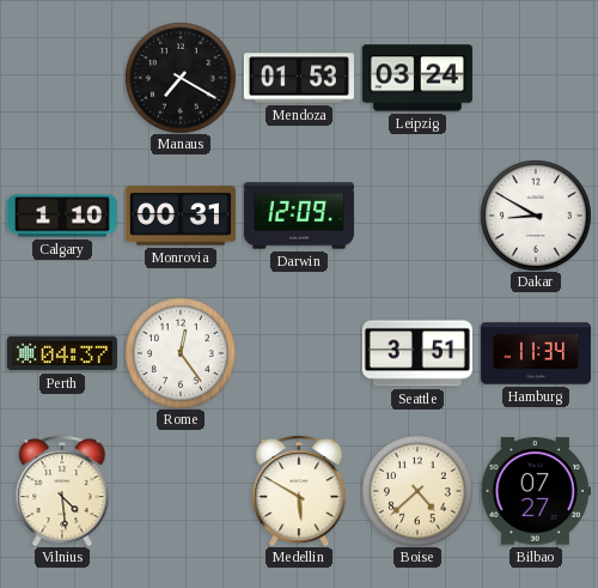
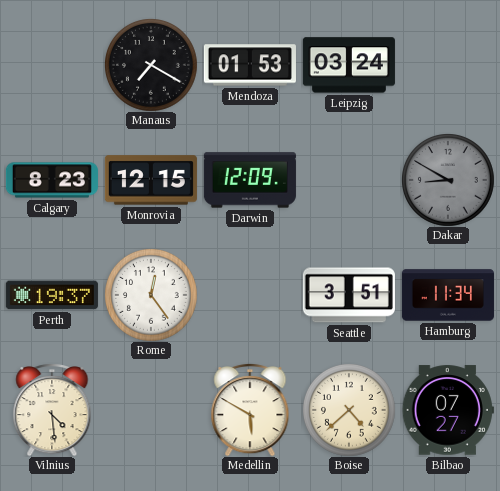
Calgary: 1:10 -> 8:23 (52, 180)
Monrovia: 00:31 -> 12:15 (151, 180)
Dakar dial: white -> grey (448, 180)
Perth: 04:37 -> 19:37 (52, 295)
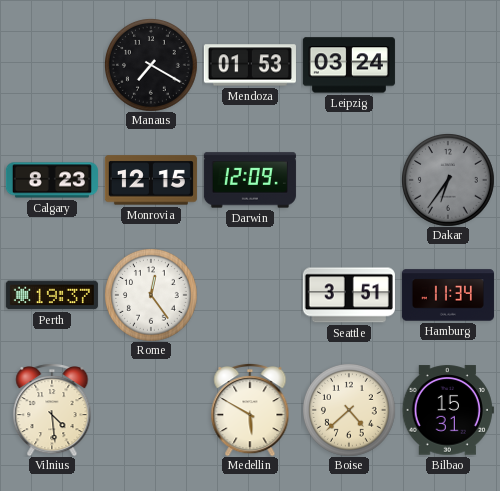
Dakar: 8:50 -> 6:36 (448, 180)
Bilbao: 07:27 -> 15:31 (448, 410)
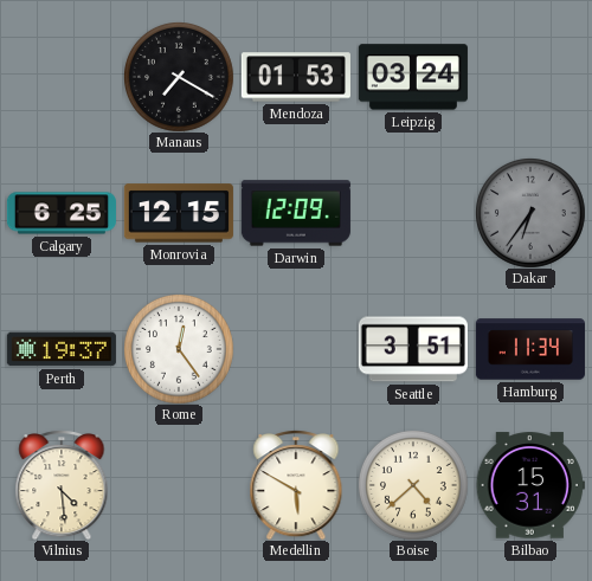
Calgary: 8:23 -> 6:25 (62, 213)
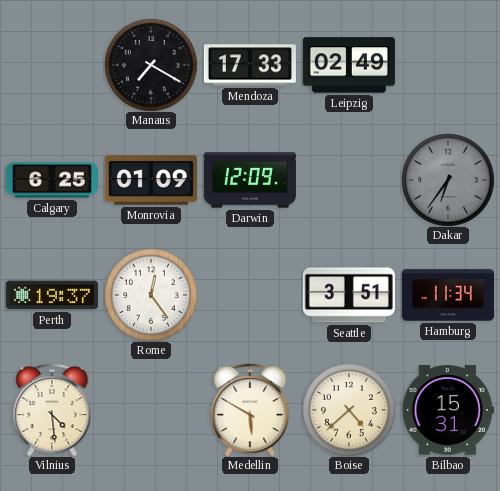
Mendoza: 01:53 -> 17:33 (250, 65)
Leipzig: 03:24 -> 02:49 (349, 65)
Monrovia: 12:15 -> 01:09 (151, 180)
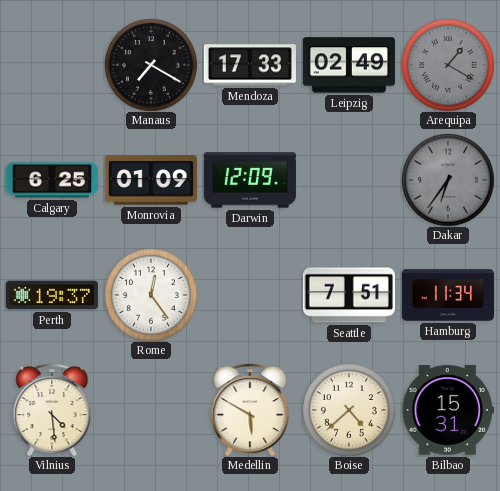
Arequipa: none -> 1:20 (448, 65)
Seattle: 3:51 -> 7:51 (349, 295)
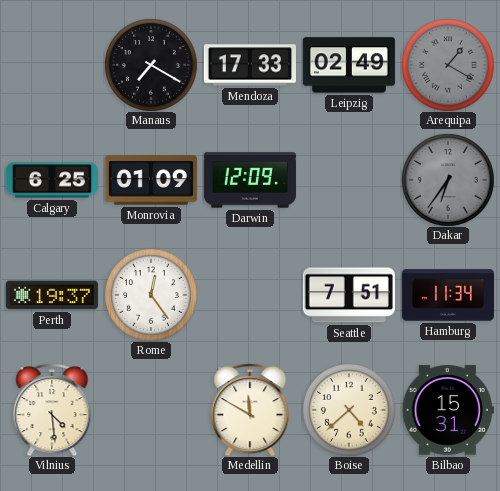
Medellin: 5:50 -> 11:50 (250, 410)
